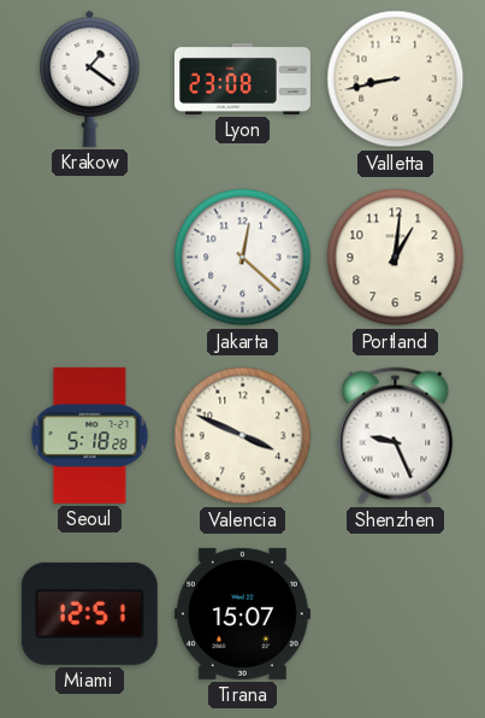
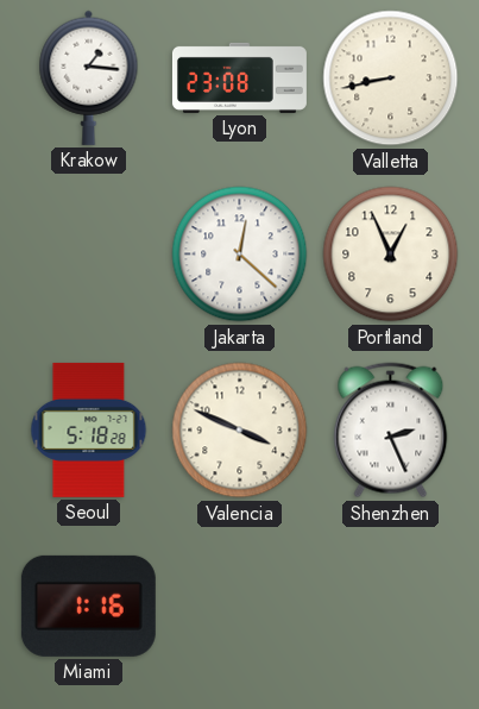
Krakow: 1:21 -> 1:16 (89, 77)
Portland: 1:01 -> 12:56 (391, 255)
Shenzhen: 9:26 -> 2:26 (391, 431)
Miami: 12:51 -> 1:16 (88, 606)
Tirana: 15:07 -> none (242, 613)
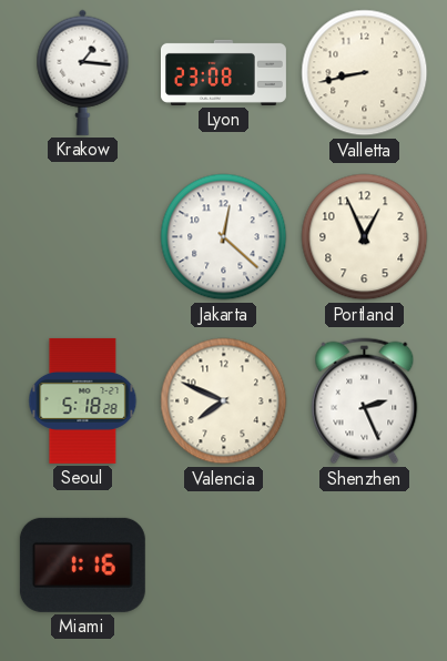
Valencia: 3:49 -> 7:49 (224, 401)
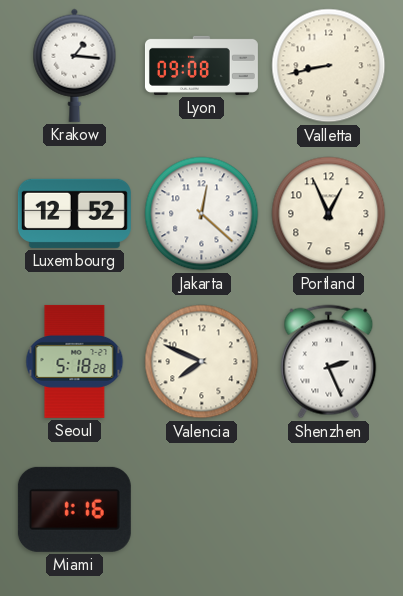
Lyon: 23:08 -> 09:08 (201, 65)
Luxembourg: none -> 12:52 (74, 213)
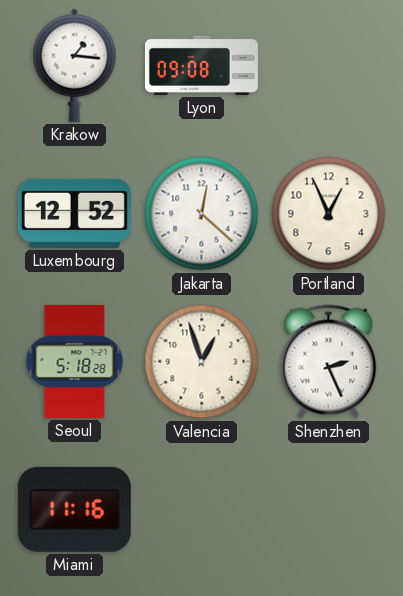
Valletta: 8:43 -> none (329, 66)
Valencia: 7:49 -> 12:57 (202, 362)
Miami: 1:16 -> 11:16 (74, 509)
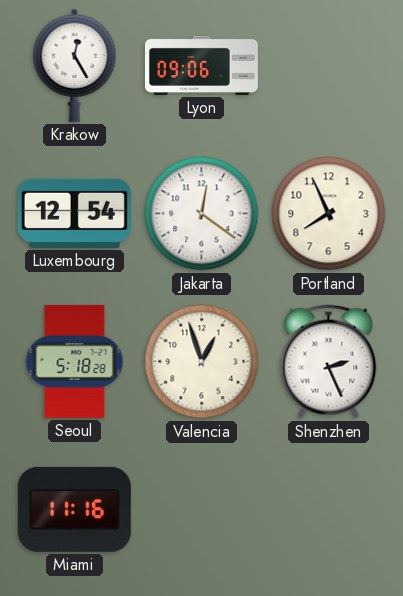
Krakow: 1:16 -> 12:25 (75, 65)
Lyon: 09:08 -> 09:06 (201, 65)
Luxembourg: 12:52 -> 12:54 (74, 213)
Jakarta: 12:22 -> 12:21 (202, 214)
Portland: 12:56 -> 7:56 (329, 214)
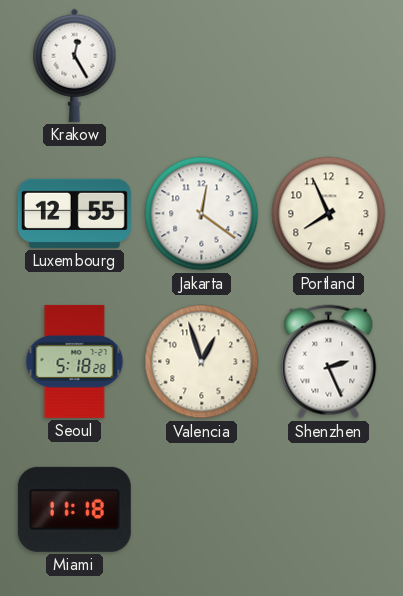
Lyon: 09:06 -> none (201, 65)
Luxembourg: 12:54 -> 12:55 (74, 213)
Miami: 11:16 -> 11:18 (74, 509)
